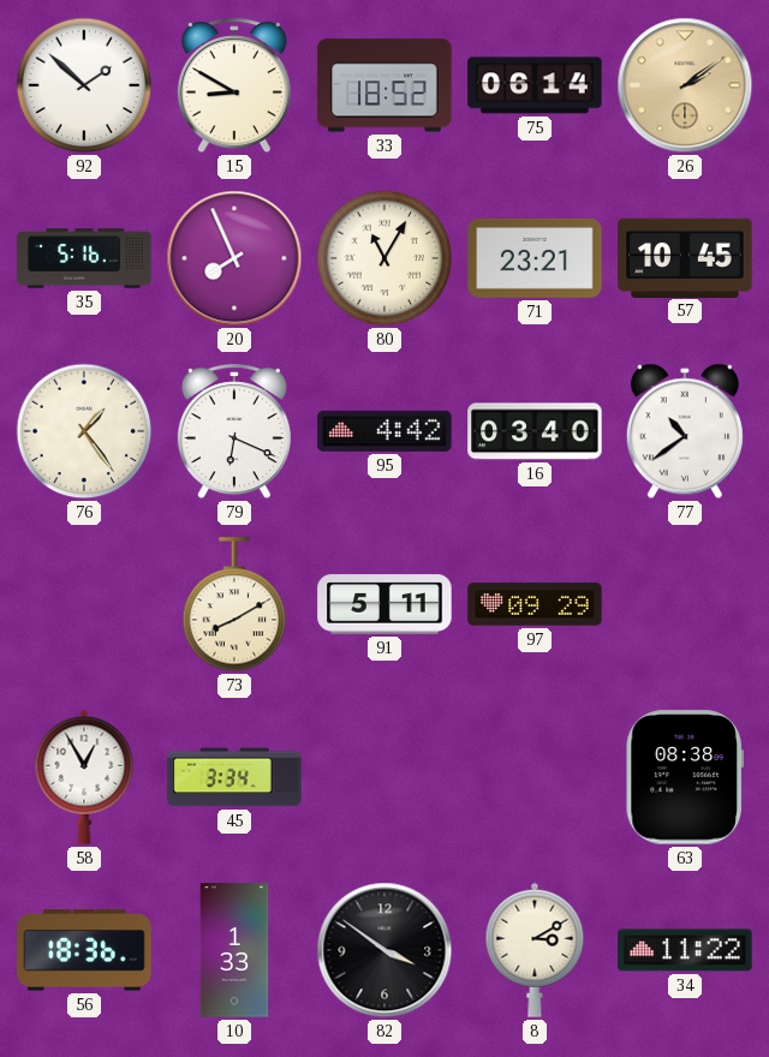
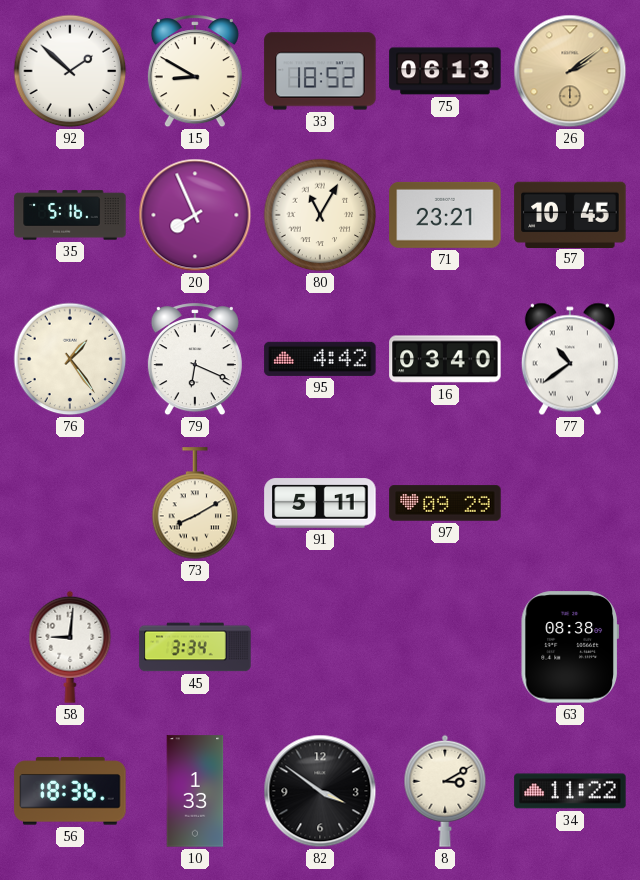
75: 06:14 -> 06:13 (445, 71)
58: 12:55 -> 9:01 (70, 647)
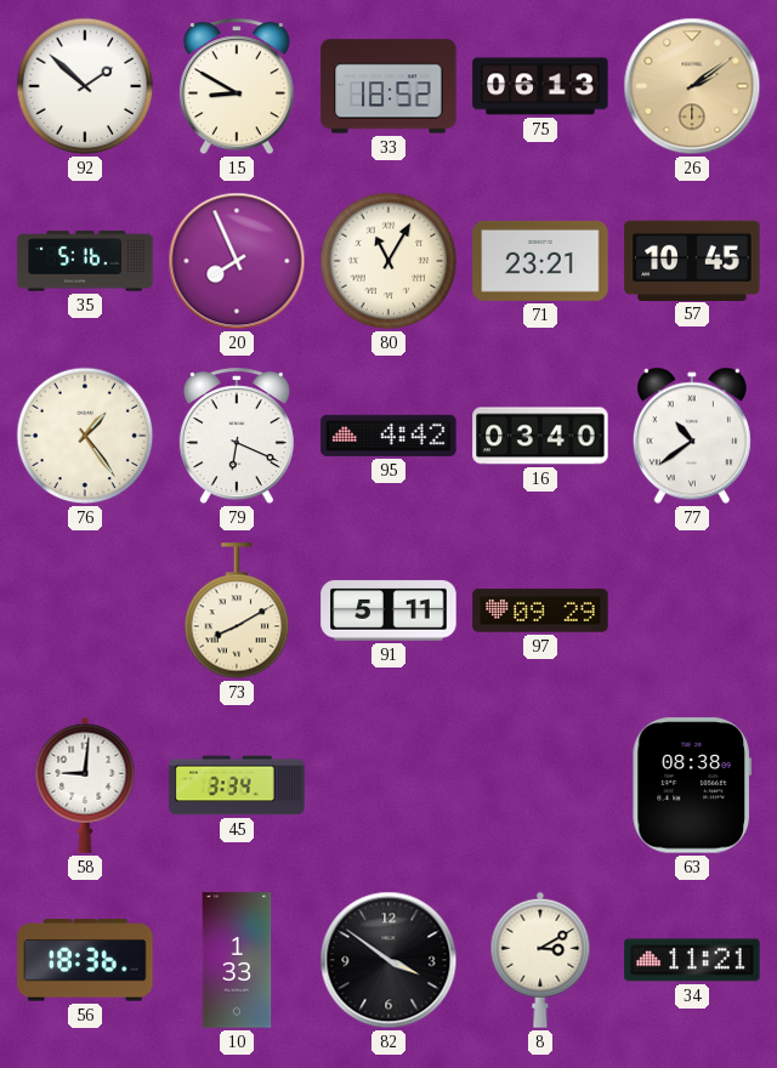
34: 11:22 -> 11:21 (692, 960)
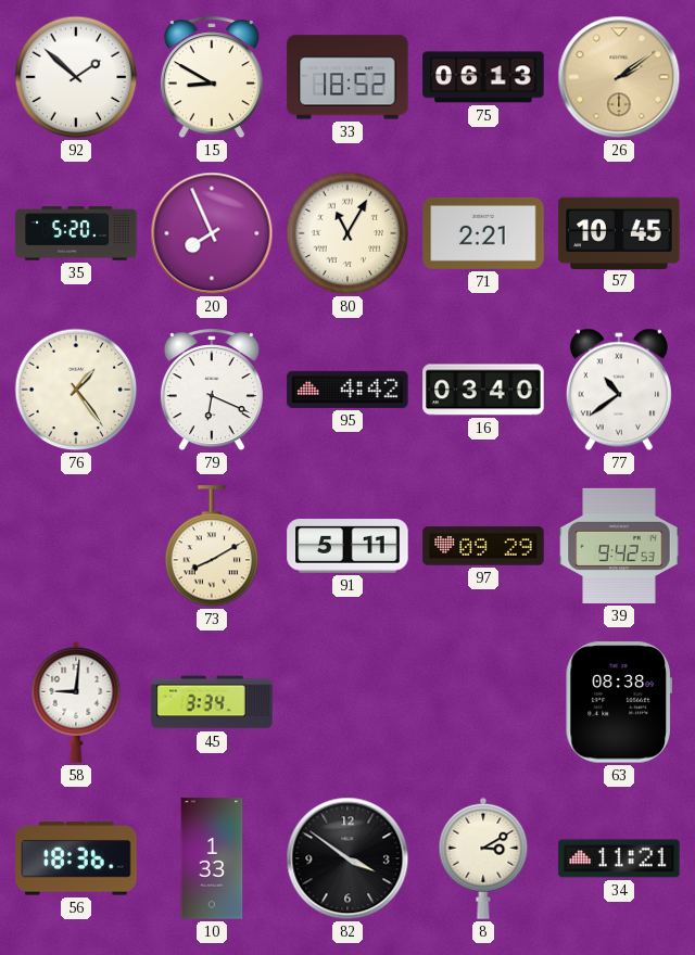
35: 5:16 -> 5:20 (76, 233)
71: 23:21 -> 2:21 (483, 233)
39: none -> 9:42 (619, 546)
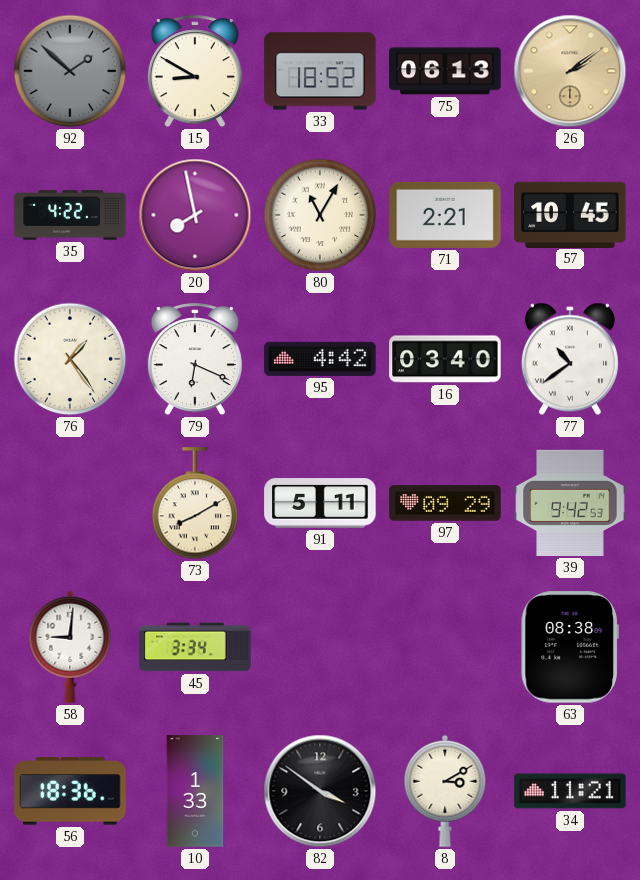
92 dial: white -> grey (70, 71)
35: 5:20 -> 4:22 (70, 215)
20: 7:56 -> 7:58 (195, 215)
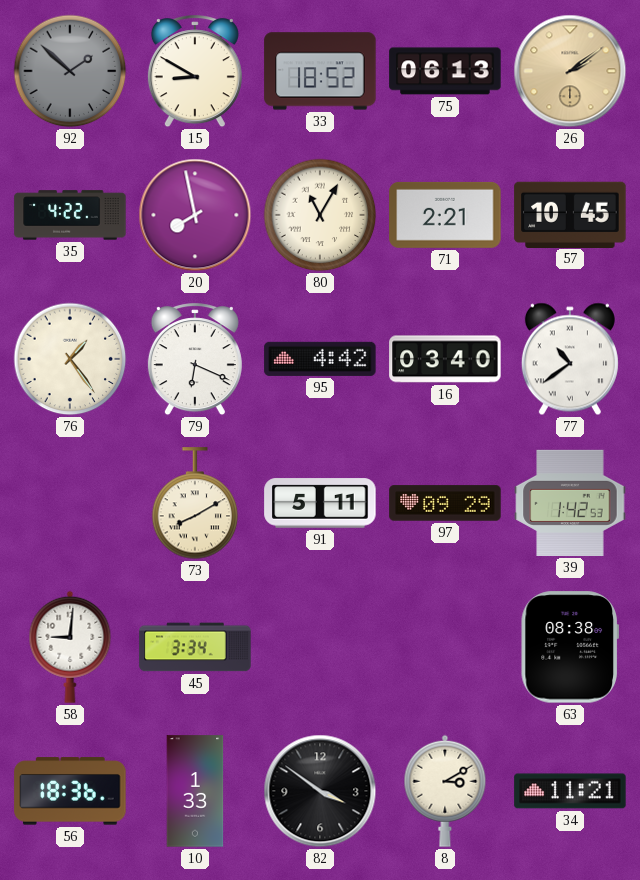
39: 9:42 -> 1:42 (570, 503)
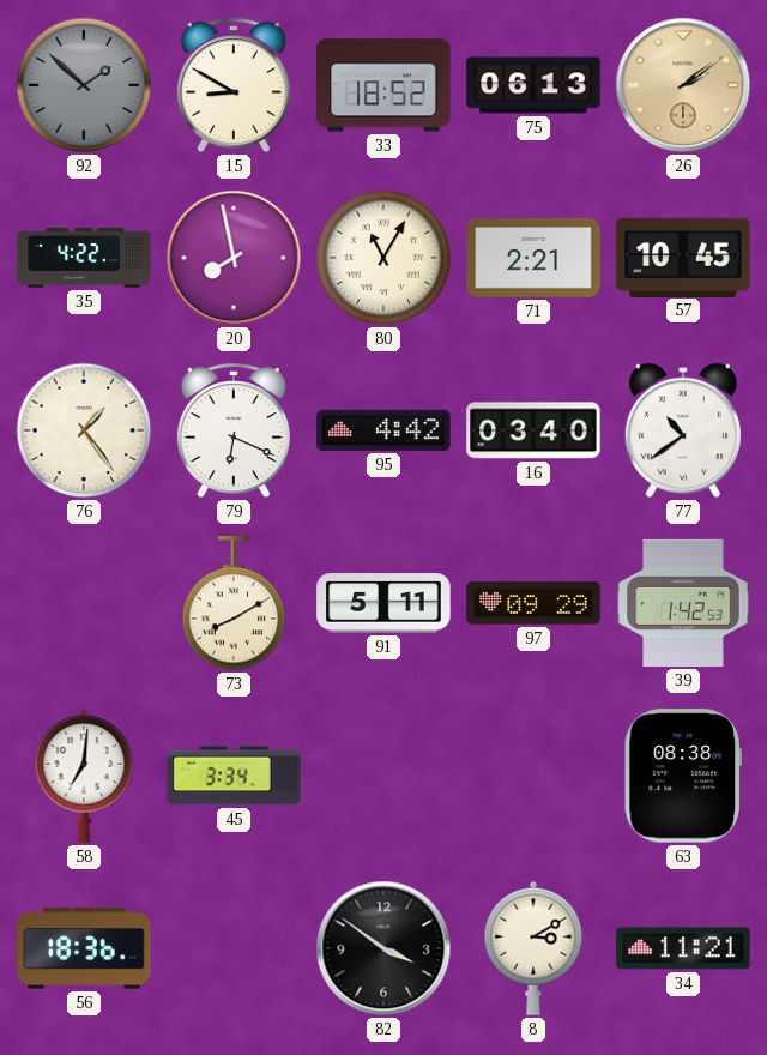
58: 9:01 -> 7:01 (84, 776)
10: 1:33 -> none (195, 791)
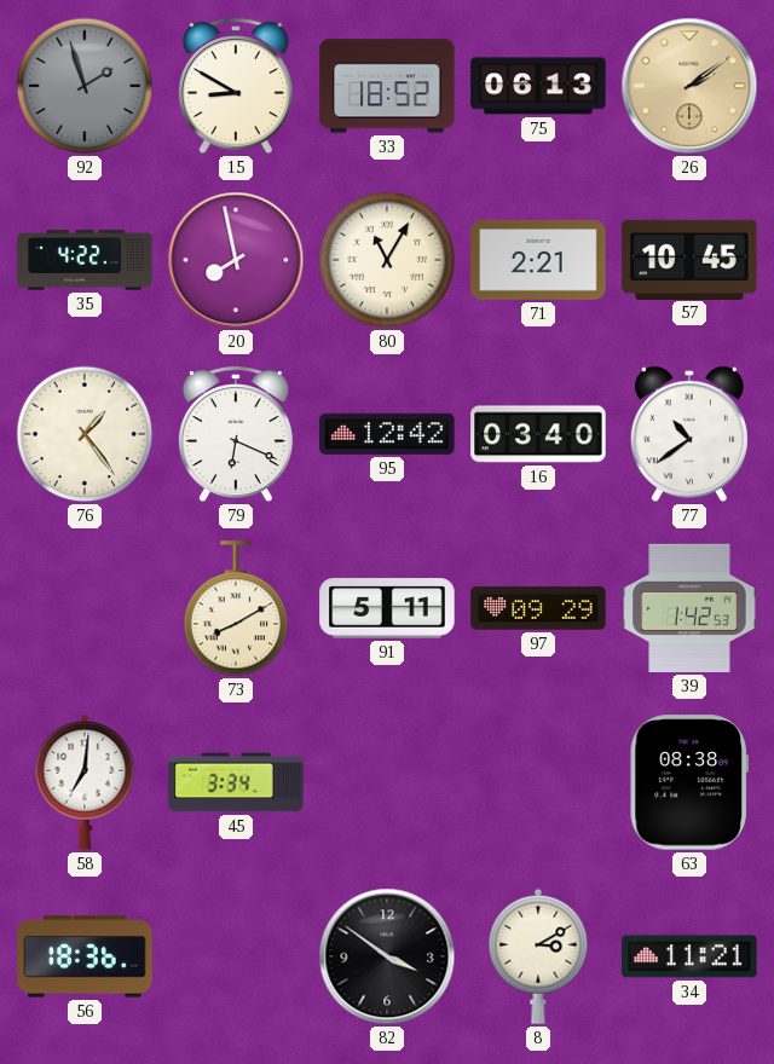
92: 1:52 -> 1:57 (85, 86)
95: 4:42 -> 12:42 (387, 434)
